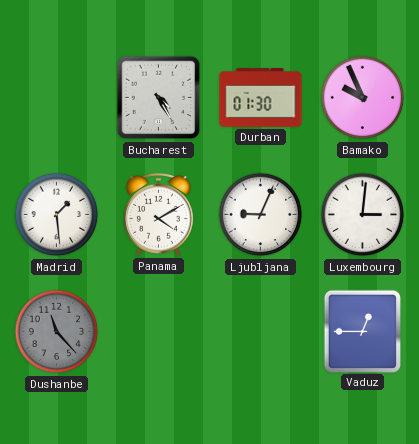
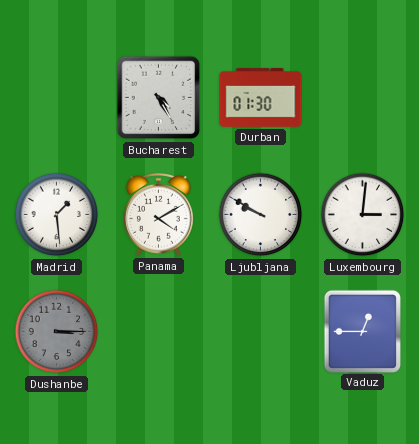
Bamako: 9:56 -> none (363, 98)
Ljubljana: 9:04 -> 9:50 (261, 215)
Dushanbe: 11:23 -> 3:15 (57, 332)
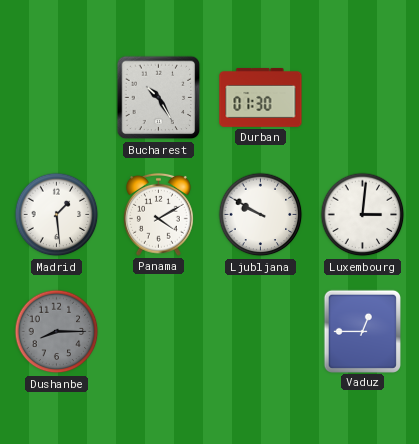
Bucharest: 4:25 -> 10:25 (159, 98)
Dushanbe: 3:15 -> 8:15 (57, 332)
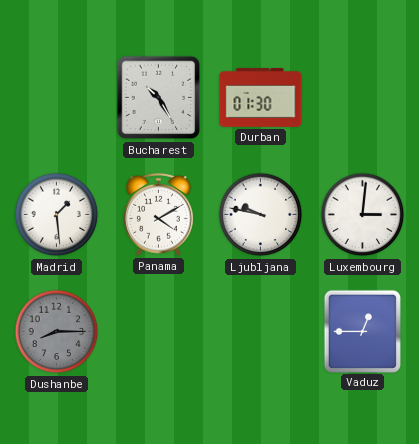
Ljubljana: 9:50 -> 9:47 (261, 215)
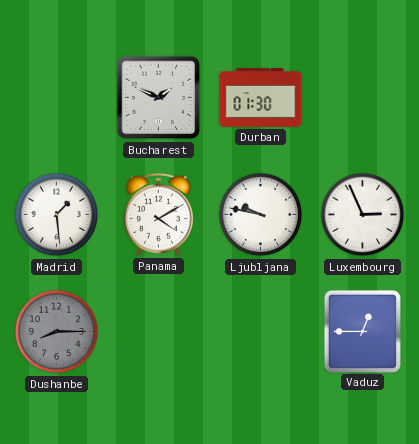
Bucharest: 10:25 -> 1:49 (159, 98)
Luxembourg: 3:01 -> 2:56 (363, 215)
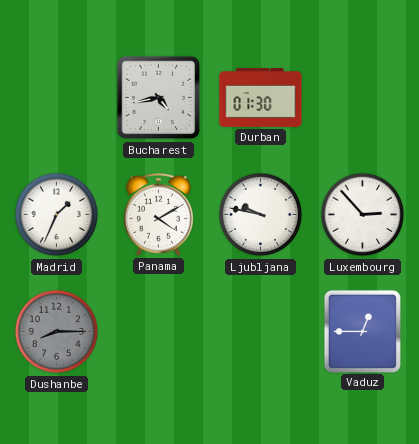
Bucharest: 1:49 -> 4:43 (159, 98)
Madrid: 1:29 -> 1:34 (57, 215)
Luxembourg: 2:56 -> 2:53 (363, 215)
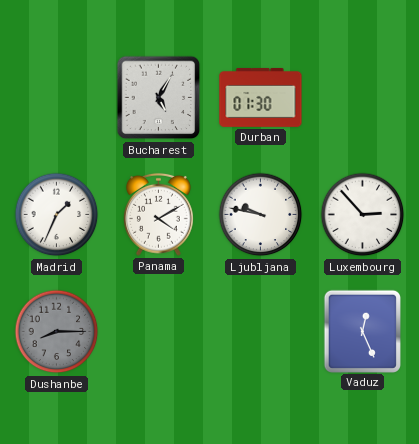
Bucharest: 4:43 -> 5:05 (159, 98)
Vaduz: 12:45 -> 12:26 (362, 331)
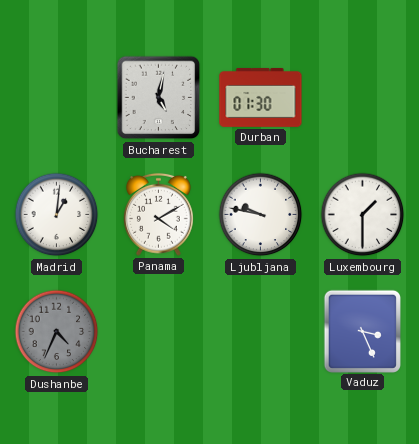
Bucharest: 5:05 -> 5:02 (159, 98)
Madrid: 1:34 -> 1:01 (57, 215)
Luxembourg: 2:53 -> 1:30 (363, 215)
Dushanbe: 8:15 -> 4:34 (57, 332)
Vaduz: 12:26 -> 3:26 (362, 331)
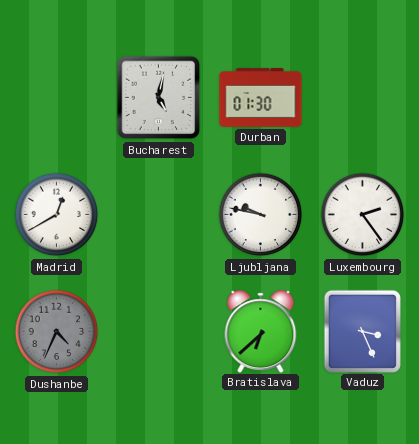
Madrid: 1:01 -> 12:40 (57, 215)
Panama: 4:10 -> none (158, 214)
Luxembourg: 1:30 -> 2:24 (363, 215)
Bratislava: none -> 6:38 (261, 331)
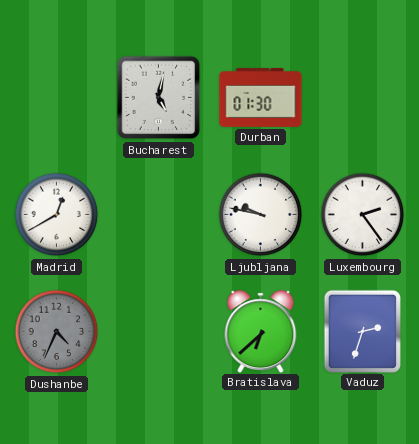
Vaduz: 3:26 -> 2:33 (362, 331)
